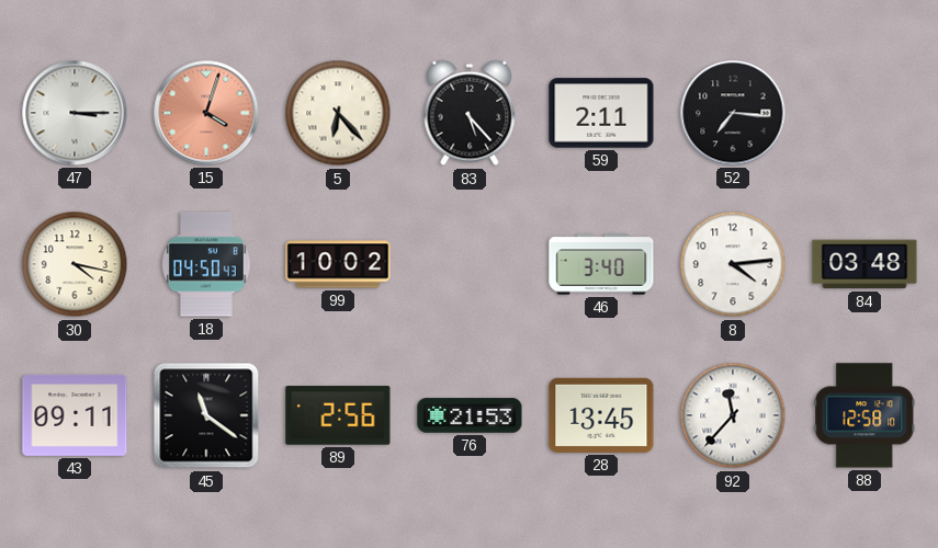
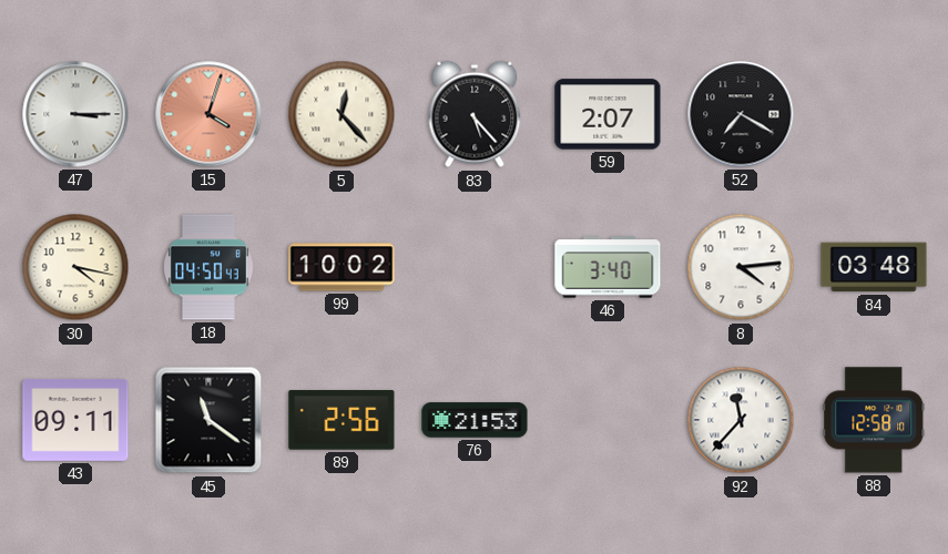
5: 6:23 -> 12:23 (342, 114)
59: 2:11 -> 2:07 (608, 114)
52: 7:16 -> 7:20 (741, 114)
28: 13:45 -> none (601, 415)
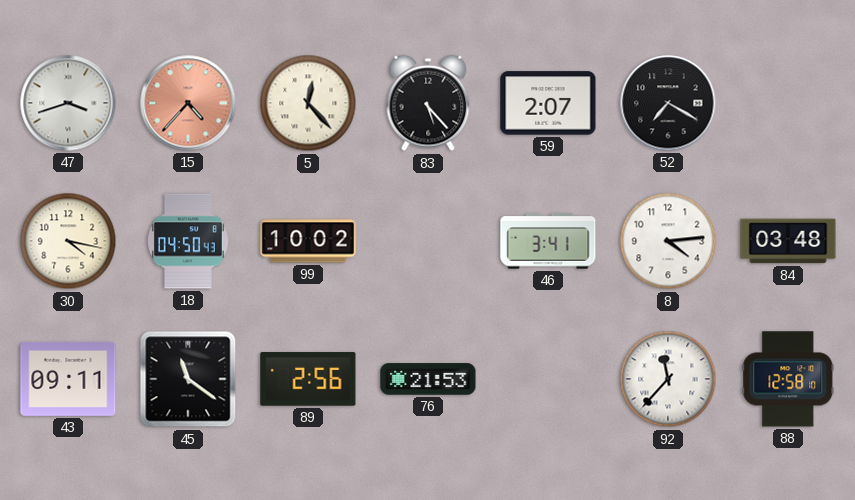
47: 3:15 -> 3:42 (68, 103)
15: 4:03 -> 4:37 (188, 103)
46: 3:40 -> 3:41 (548, 241)
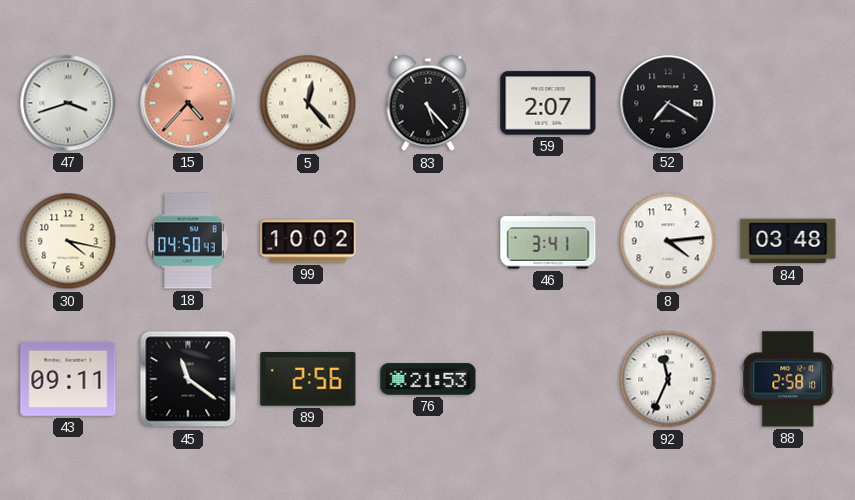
92: 11:37 -> 11:34 (668, 379)
88: 12:58 -> 2:58 (788, 379)
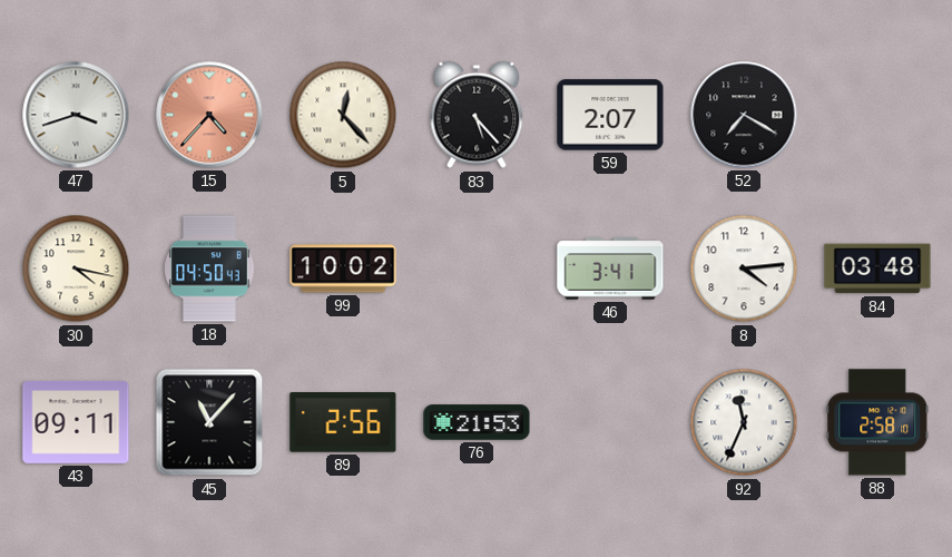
45: 11:21 -> 11:07 (209, 422)
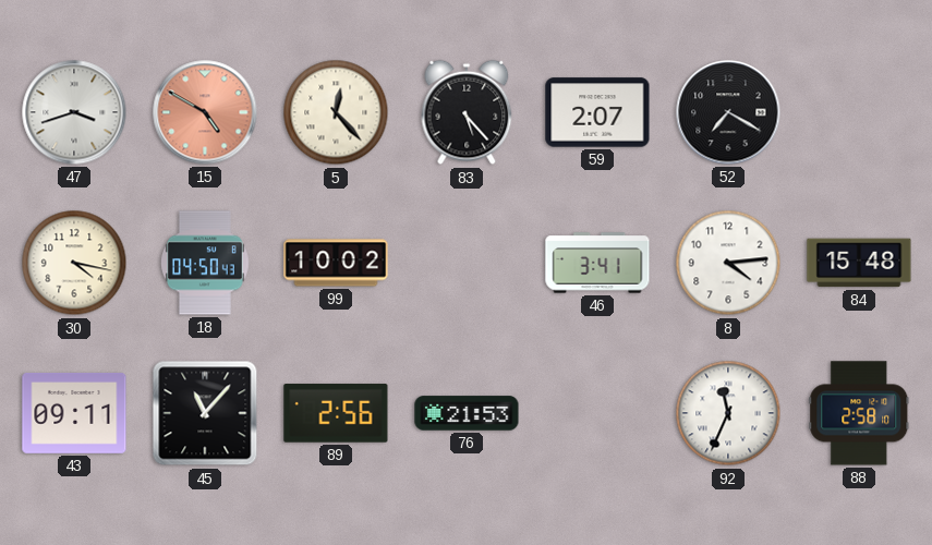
15: 4:37 -> 4:50 (205, 112)
84: 03:48 -> 15:48 (859, 263)
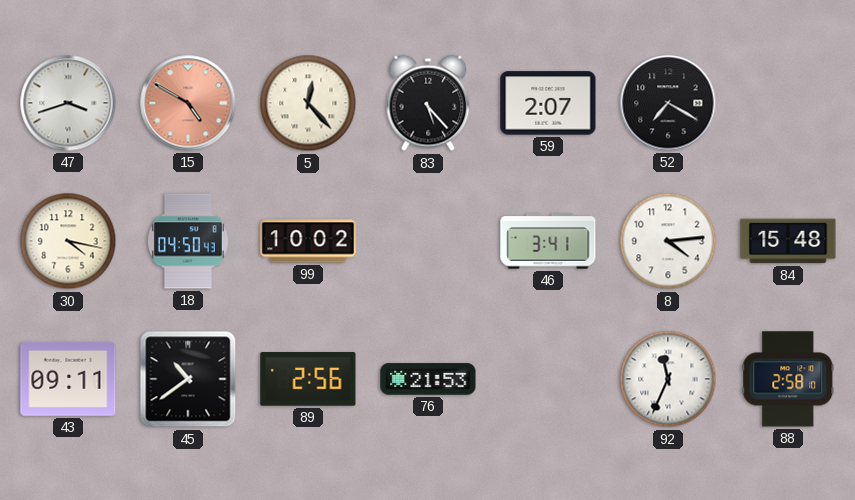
45: 11:07 -> 10:39 (188, 379)
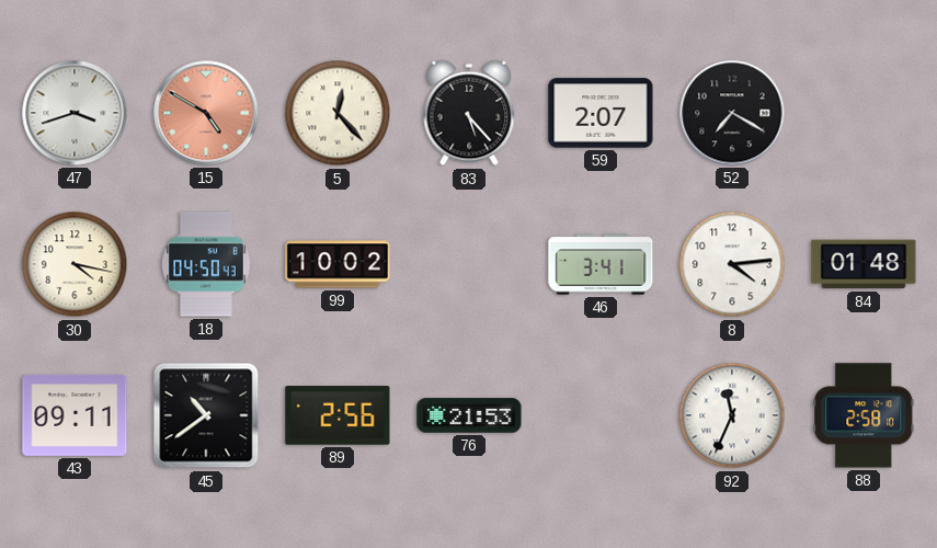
84: 15:48 -> 01:48 (864, 264)
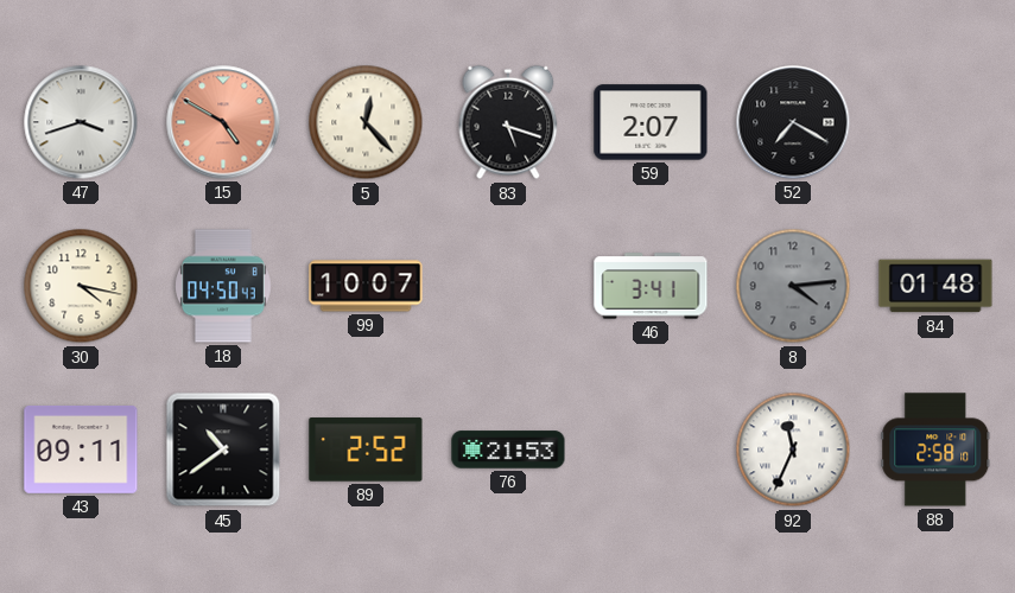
83: 5:23 -> 5:18 (508, 122)
99: 10:02 -> 10:07 (366, 286)
8 dial: white -> grey (793, 286)
89: 2:56 -> 2:52 (366, 449)
